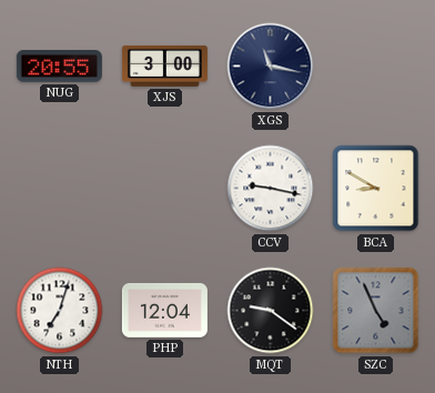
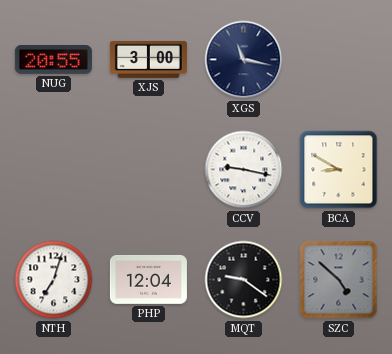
SZC: 4:56 -> 4:52 (339, 280)
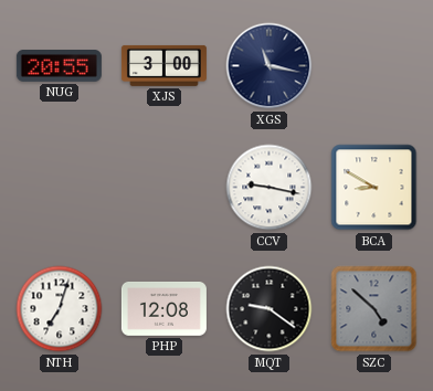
PHP: 12:04 -> 12:08 (163, 308)
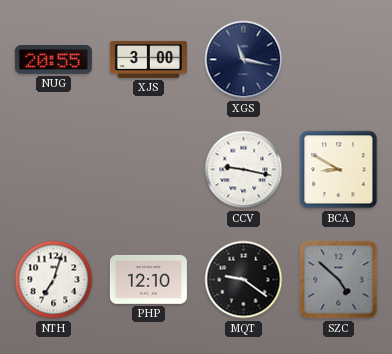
PHP: 12:08 -> 12:10 (148, 279)
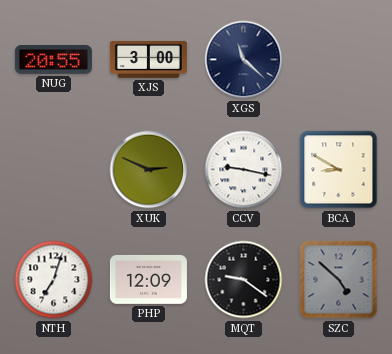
XGS: 11:17 -> 11:22 (244, 60)
XUK: none -> 2:49 (149, 170)
PHP: 12:10 -> 12:09 (148, 279)
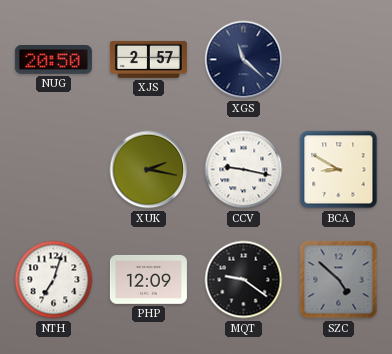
NUG: 20:55 -> 20:50 (53, 60)
XJS: 3:00 -> 2:57 (148, 59)
XUK: 2:49 -> 2:17 (149, 170)
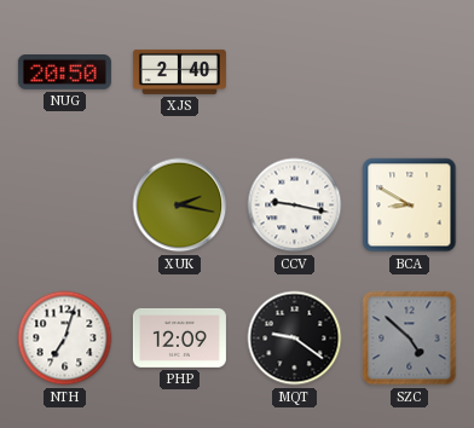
XJS: 2:57 -> 2:40 (179, 71)
XGS: 11:22 -> none (244, 60)
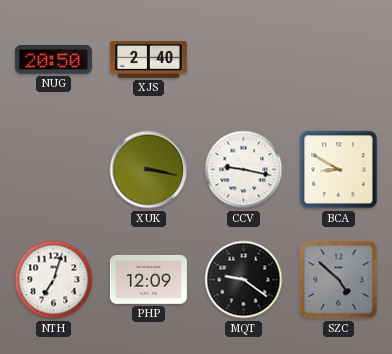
XUK: 2:17 -> 3:17 (149, 170)
